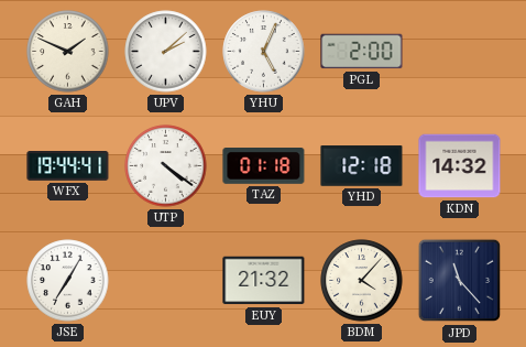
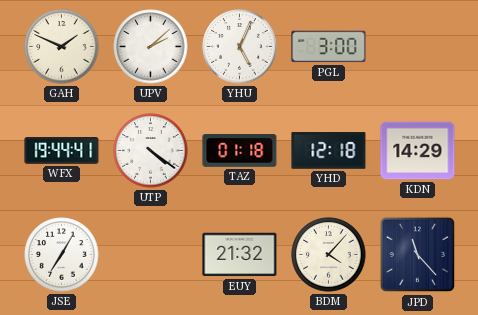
PGL: 2:00 -> 3:00 (329, 47)
KDN: 14:32 -> 14:29 (418, 151)
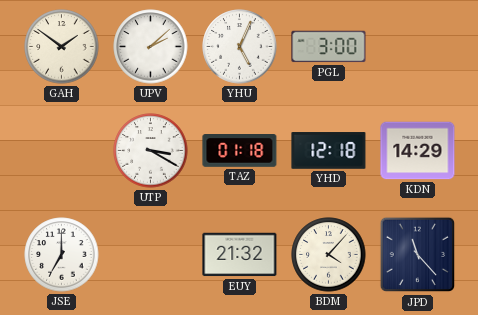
GAH: 1:49 -> 1:51 (62, 47)
WFX: 19:44 -> none (62, 151)
UTP: 4:21 -> 3:20 (151, 151)
JSE: 7:05 -> 7:00 (62, 255)
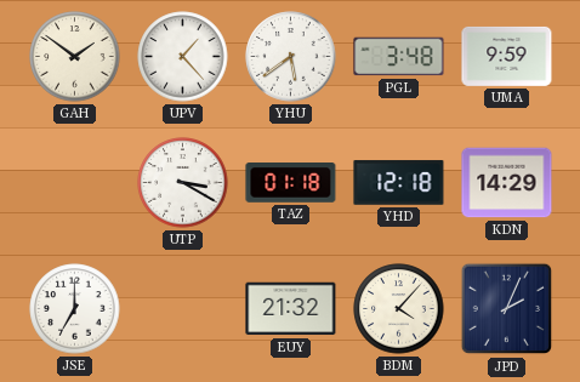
UPV: 2:08 -> 1:23 (183, 57)
YHU: 5:04 -> 5:39 (291, 57)
PGL: 3:00 -> 3:48 (399, 57)
UMA: none -> 9:59 (507, 56)
JPD: 11:23 -> 2:04 (507, 309)
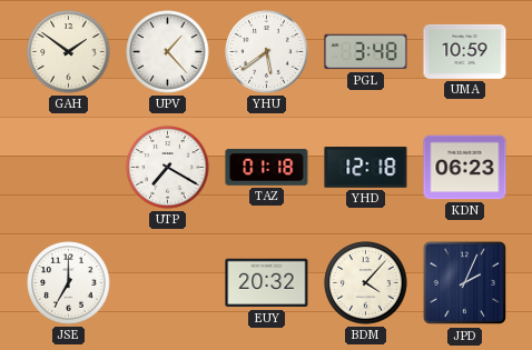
UMA: 9:59 -> 10:59 (465, 51)
UTP: 3:20 -> 7:20 (168, 168)
KDN: 14:29 -> 06:23 (465, 168)
EUY: 21:32 -> 20:32 (267, 283)
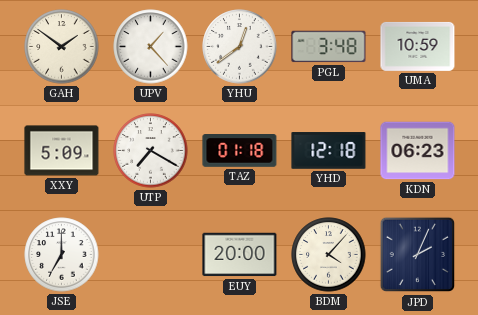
YHU: 5:39 -> 12:39 (240, 47)
XXY: none -> 5:09 (62, 151)
EUY: 20:32 -> 20:00 (240, 255)
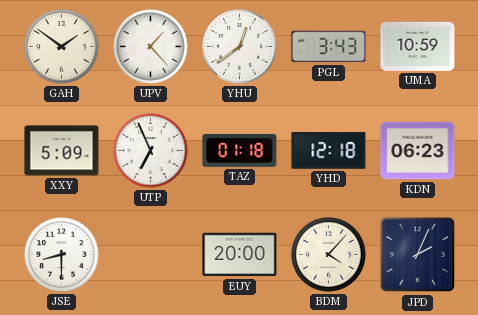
PGL: 3:48 -> 3:43 (329, 47)
UTP: 7:20 -> 6:56 (151, 151)
JSE: 7:00 -> 8:30 (62, 255)
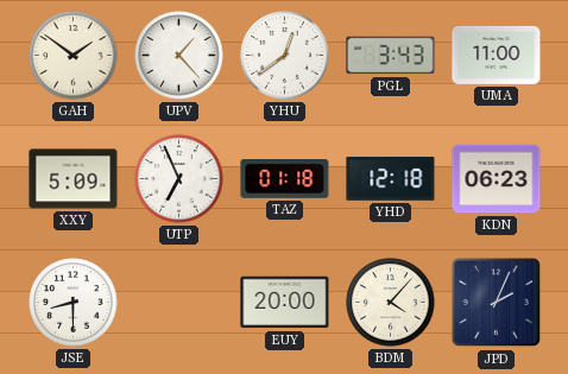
UMA: 10:59 -> 11:00 (497, 55)
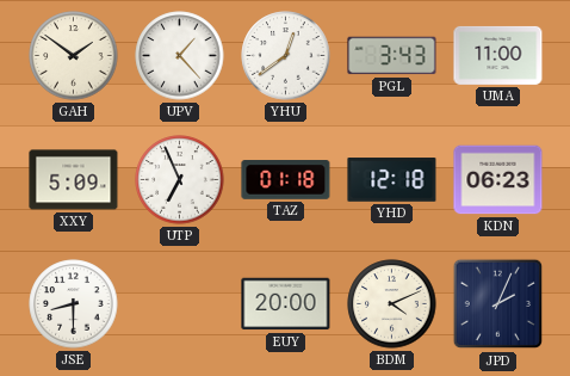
BDM: 4:07 -> 4:11 (392, 304)
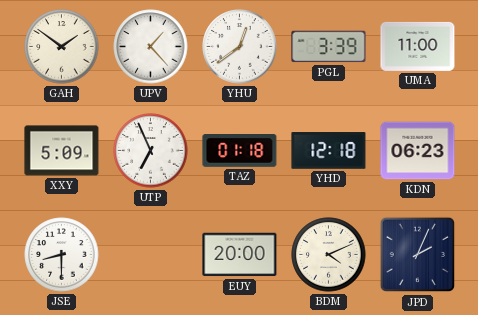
PGL: 3:43 -> 3:39 (329, 47)
